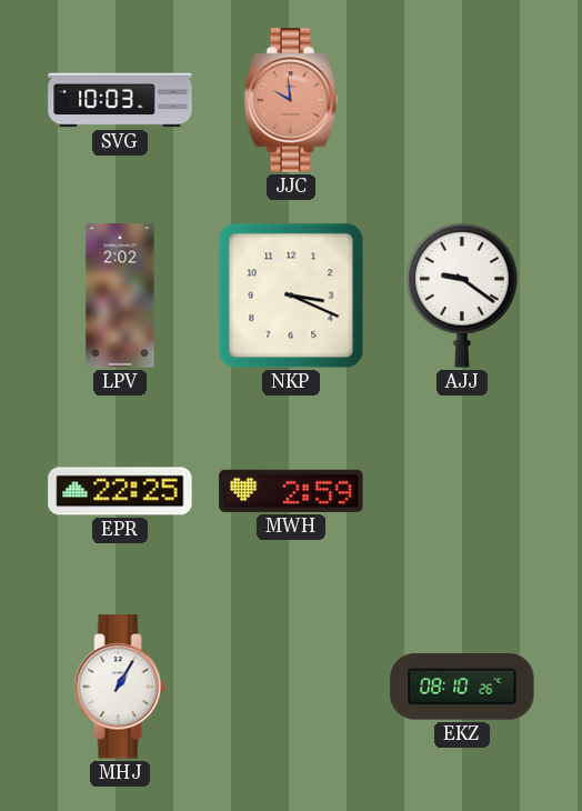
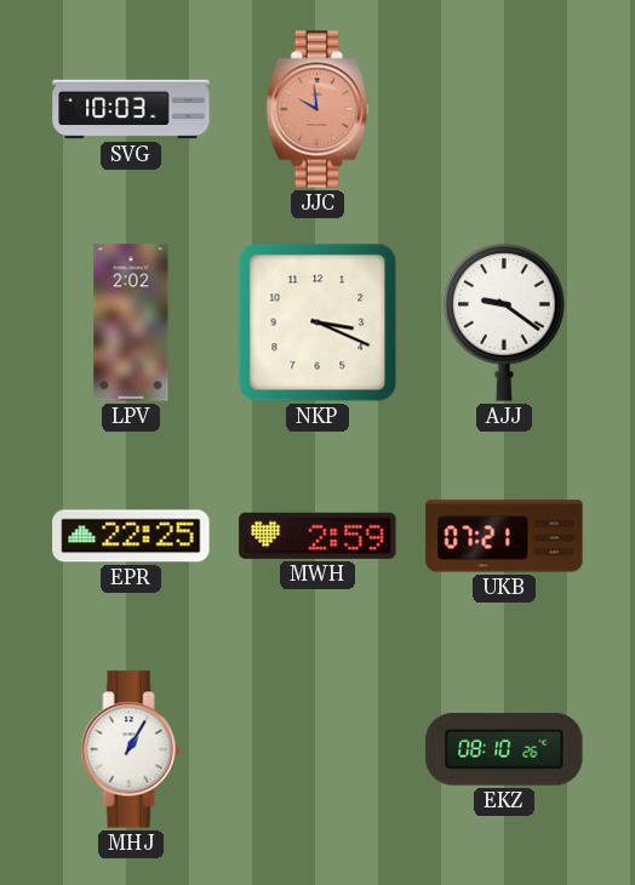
UKB: none -> 07:21 (504, 536)
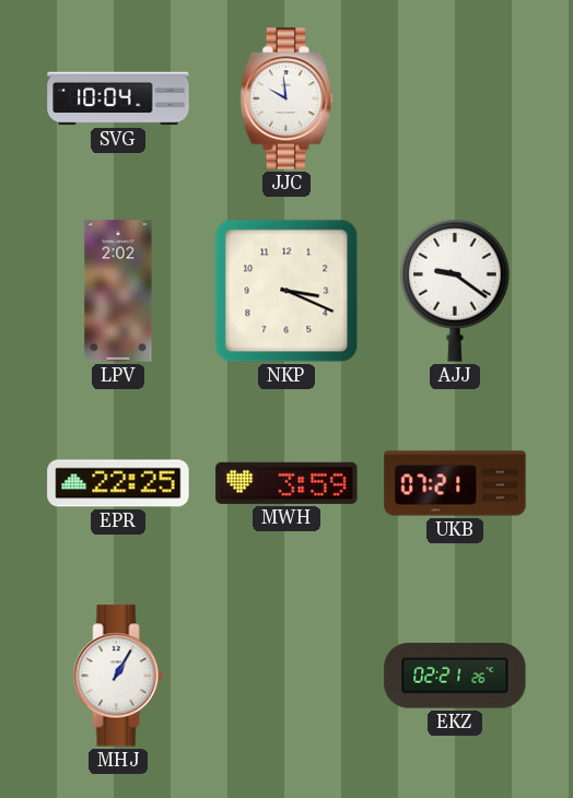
SVG: 10:03 -> 10:04 (118, 98)
JJC dial: salmon -> white (286, 98)
MWH: 2:59 -> 3:59 (286, 483)
EKZ: 08:10 -> 02:21 (455, 676)
